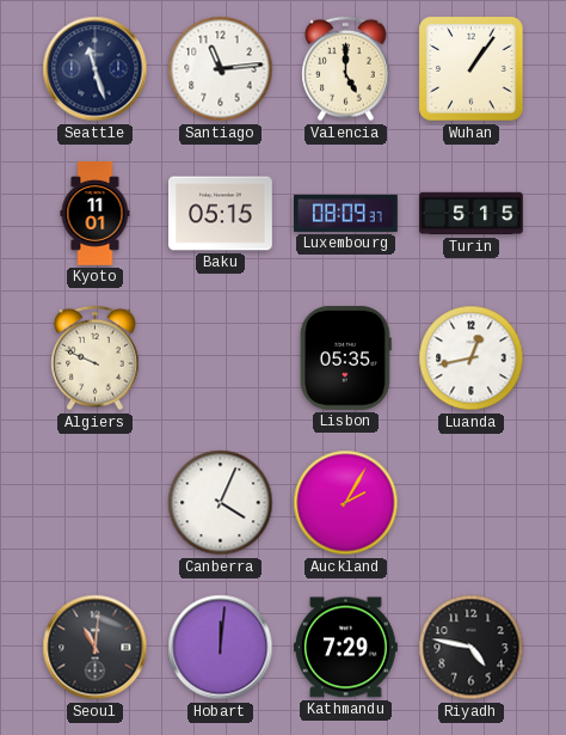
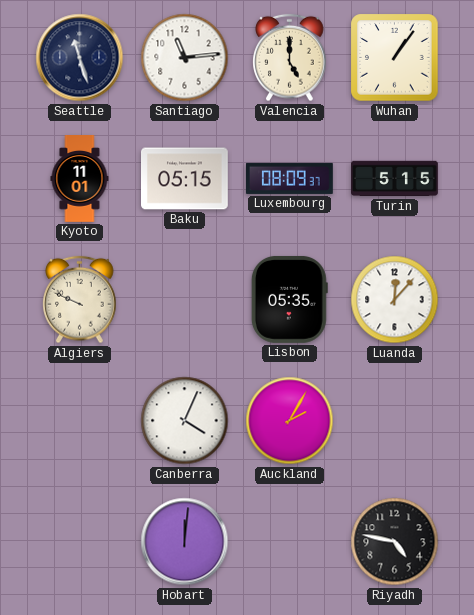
Luanda: 12:43 -> 12:07 (395, 300)
Seoul: 11:01 -> none (96, 648)
Kathmandu: 7:29 -> none (346, 648)
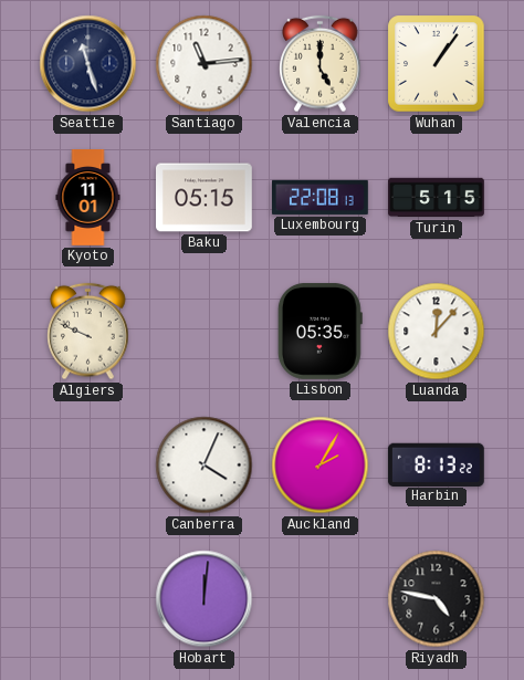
Luxembourg: 08:09 -> 22:08 (321, 197)
Harbin: none -> 8:13 (436, 464)
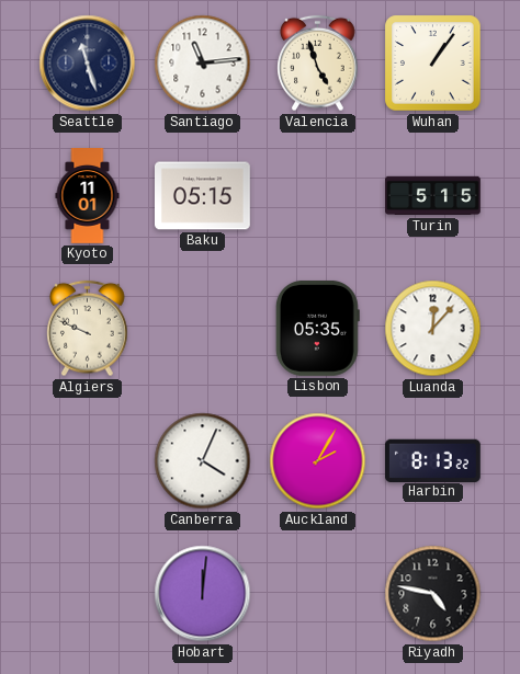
Valencia: 5:00 -> 4:57 (318, 64)
Luxembourg: 22:08 -> none (321, 197)
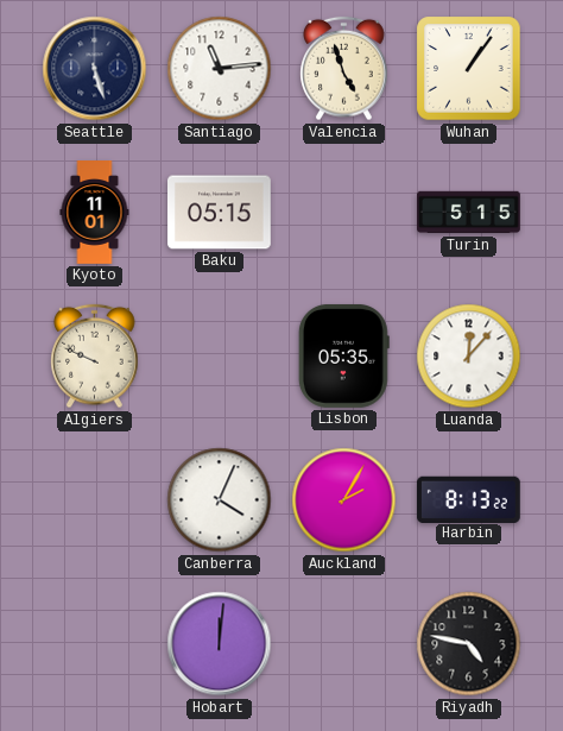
Seattle: 11:27 -> 5:27 (95, 69)
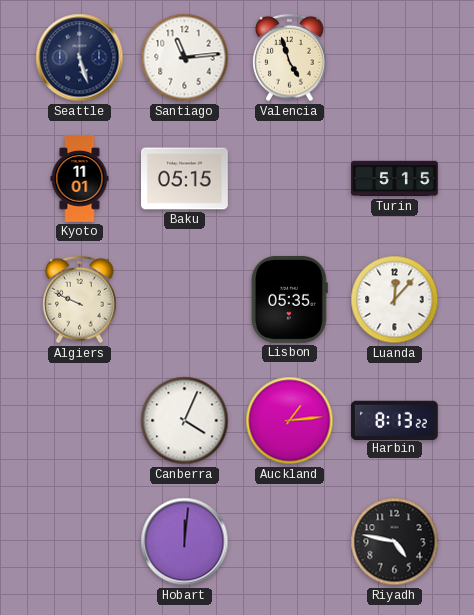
Wuhan: 1:06 -> none (469, 69)
Auckland: 2:05 -> 1:14 (290, 421)
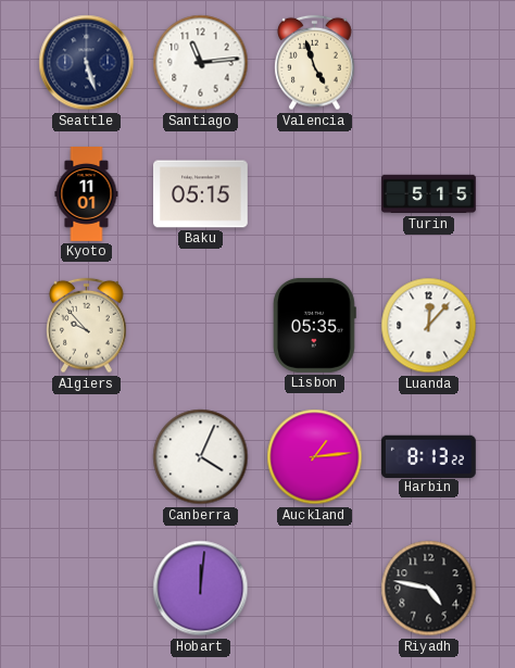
Algiers: 9:49 -> 9:53 (87, 326)
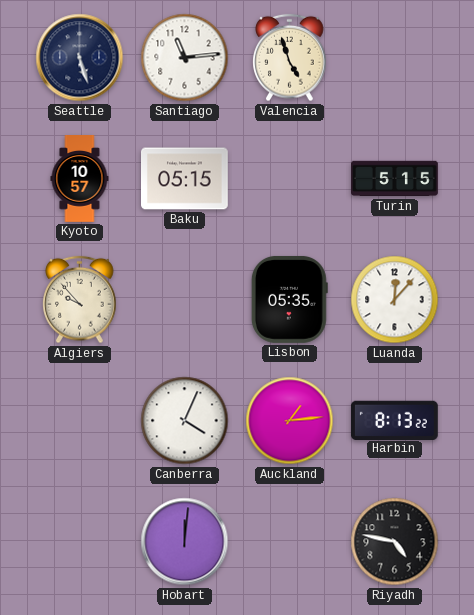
Kyoto: 11:01 -> 10:57 (80, 179)
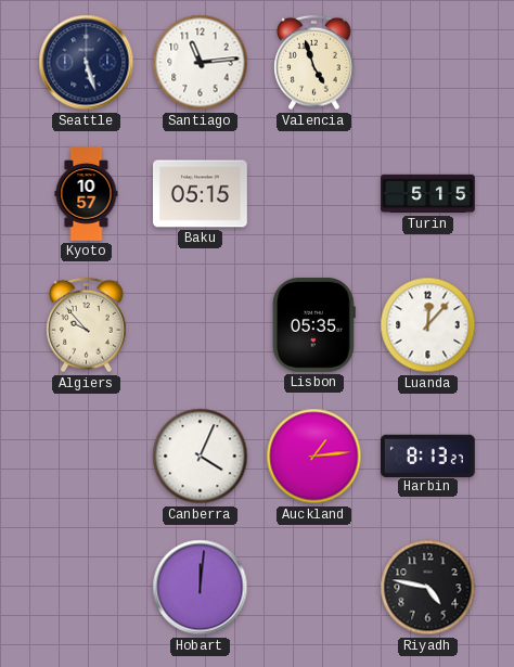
Harbin: 8:13:22 -> 8:13:27 (427, 456)
